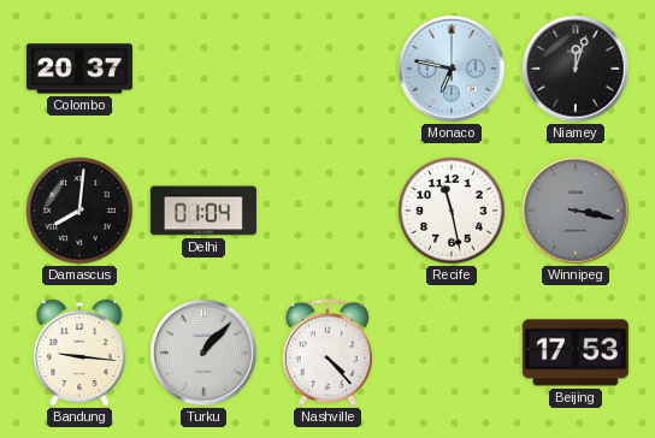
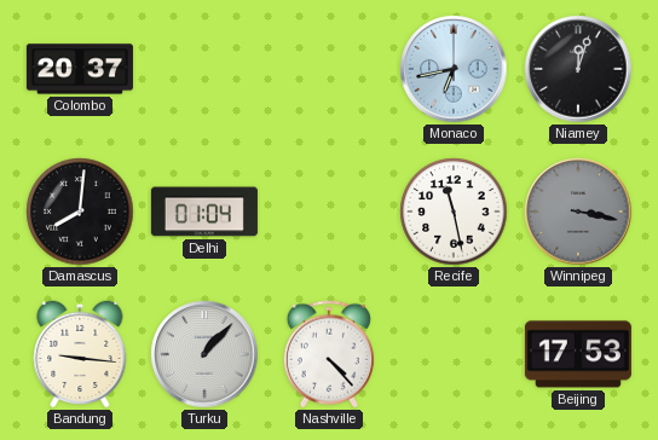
Monaco: 6:47 -> 6:43 (454, 69)
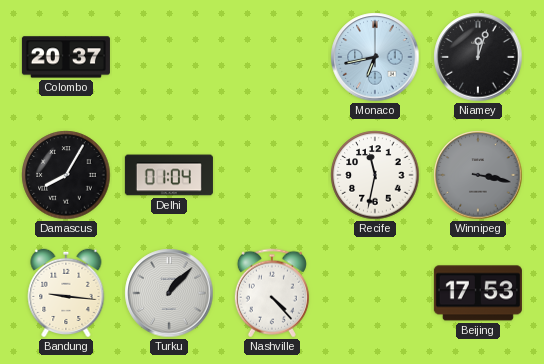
Damascus: 8:01 -> 8:05 (66, 175)
Recife: 11:28 -> 11:32 (375, 175)
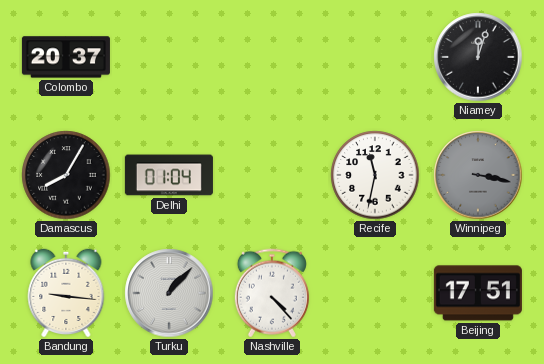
Monaco: 6:43 -> none (375, 57)
Beijing: 17:53 -> 17:51 (478, 293)
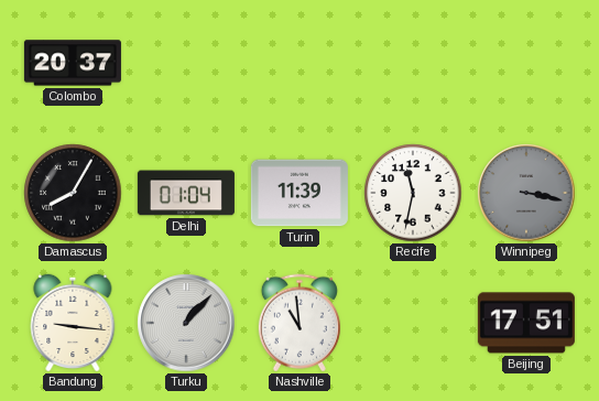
Niamey: 12:03 -> none (478, 57)
Turin: none -> 11:39 (299, 193)
Nashville: 4:23 -> 10:59 (299, 323)
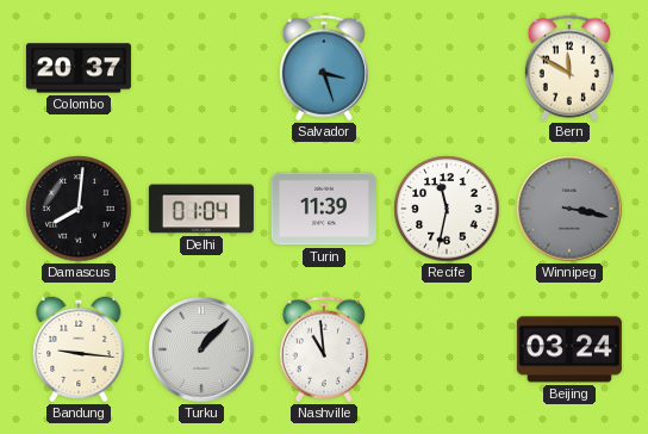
Salvador: none -> 3:27 (324, 68)
Bern: none -> 11:50 (569, 68)
Damascus: 8:05 -> 8:01 (79, 209)
Beijing: 17:51 -> 03:24 (569, 349)
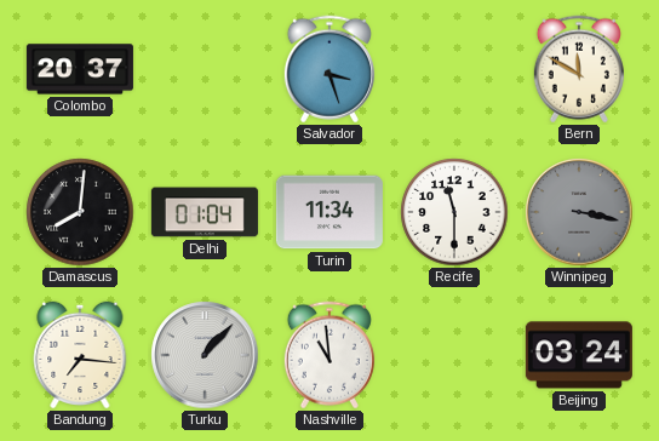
Turin: 11:39 -> 11:34 (329, 212)
Recife: 11:32 -> 11:30 (454, 212)
Bandung: 9:16 -> 7:16 (80, 355)
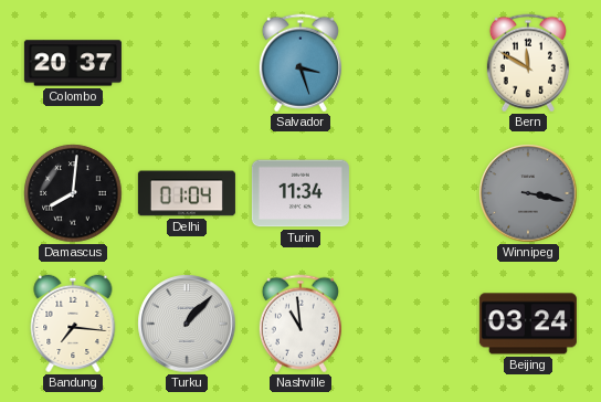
Recife: 11:30 -> none (454, 212)
